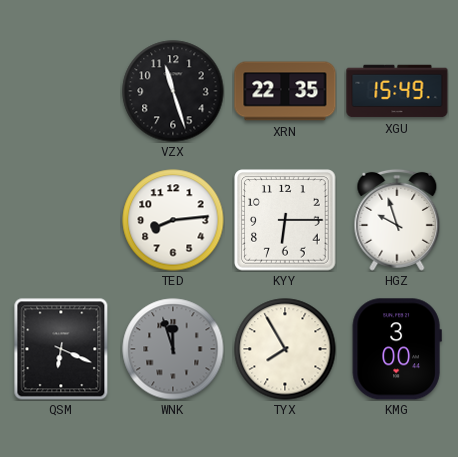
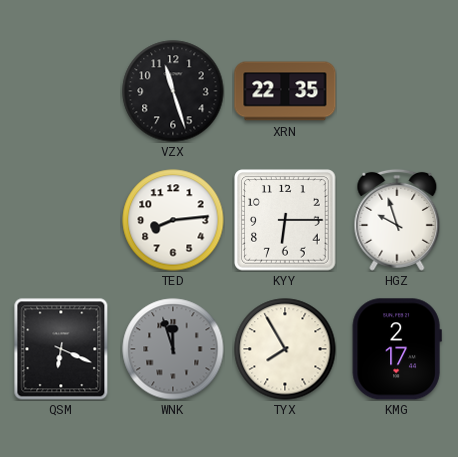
XGU: 15:49 -> none (397, 91)
KMG: 3:00 -> 2:17 (397, 349)
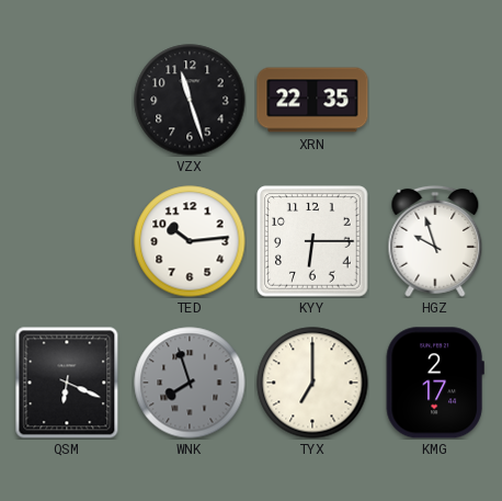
TED: 8:14 -> 10:14 (190, 241)
WNK: 11:57 -> 7:57 (190, 383)
TYX: 7:55 -> 7:00 (312, 383)
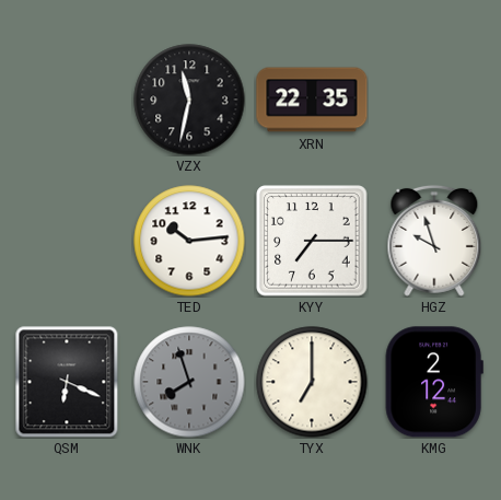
VZX: 11:27 -> 11:32 (189, 100)
KYY: 6:15 -> 7:15 (312, 241)
KMG: 2:17 -> 2:12 (434, 382)
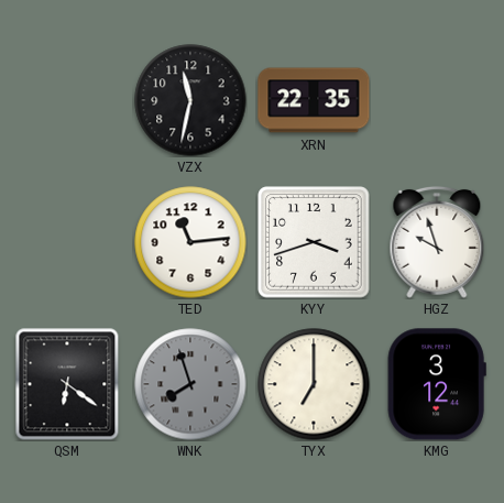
TED: 10:14 -> 11:14 (190, 242)
KYY: 7:15 -> 3:42 (314, 242)
QSM: 6:19 -> 6:21 (67, 384)
KMG: 2:12 -> 3:12 (437, 384)
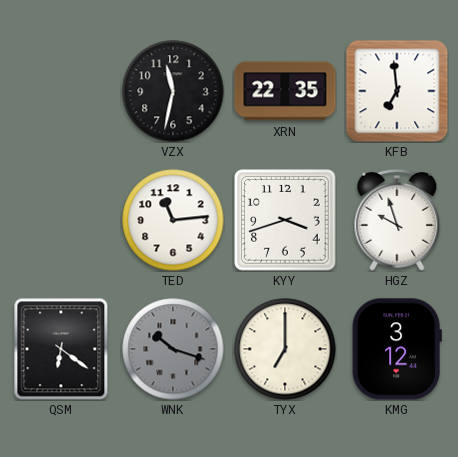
KFB: none -> 6:59 (397, 91)
WNK: 7:57 -> 10:18 (173, 349)
